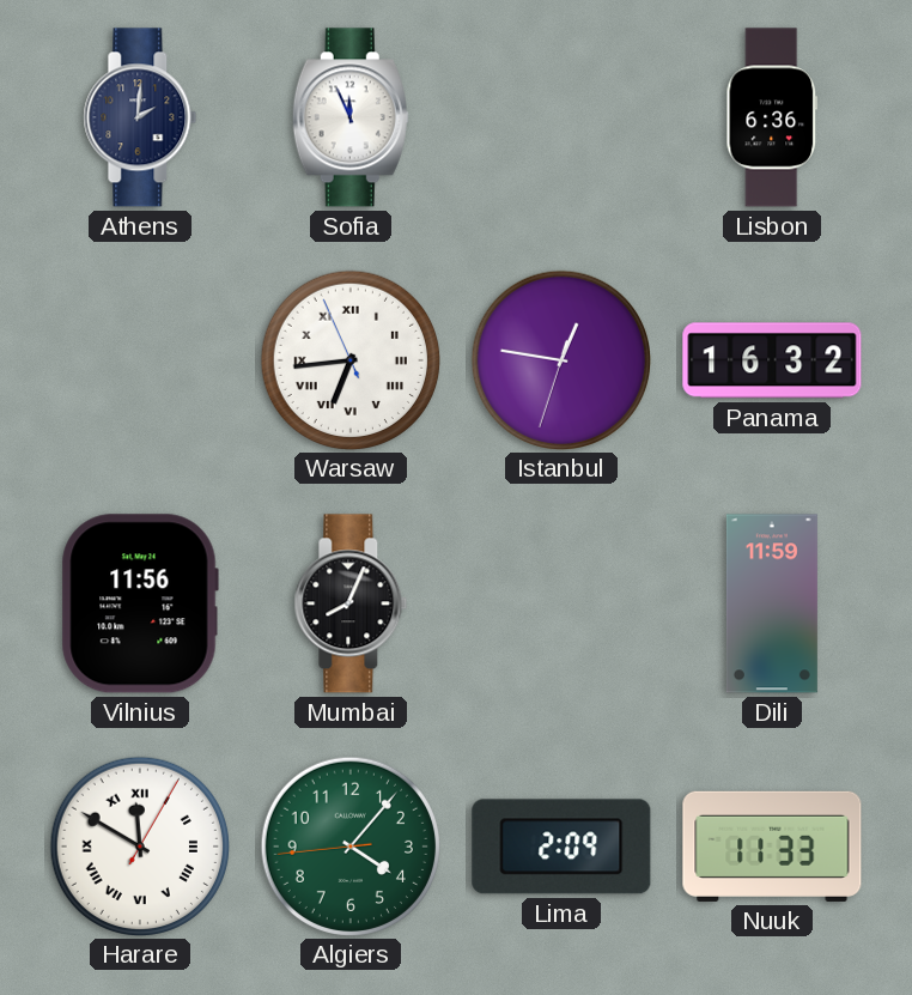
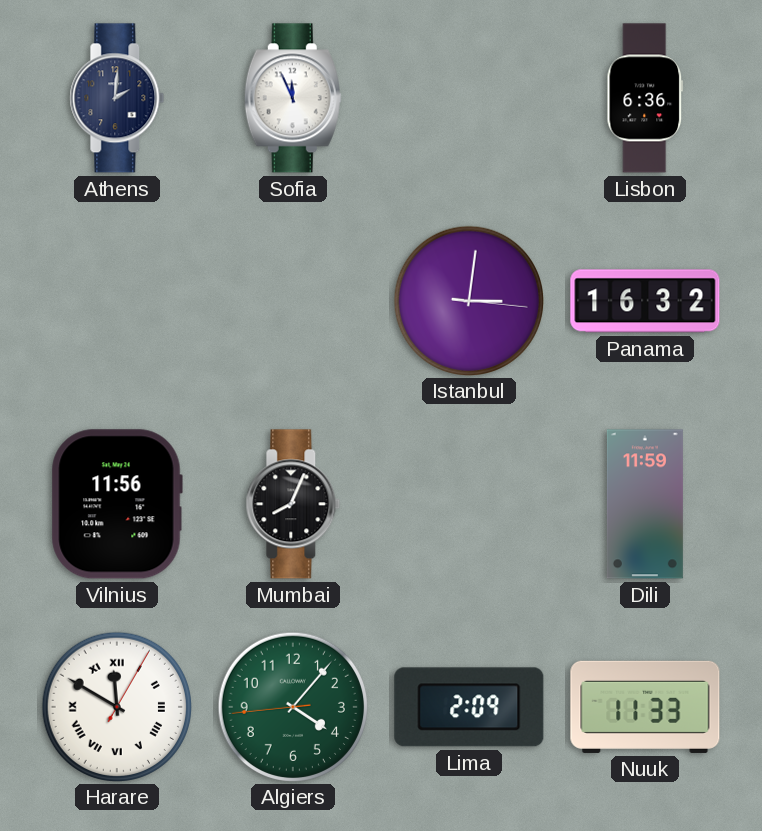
Warsaw: 6:43 -> none (349, 359)
Istanbul: 12:46 -> 3:01 (468, 300)
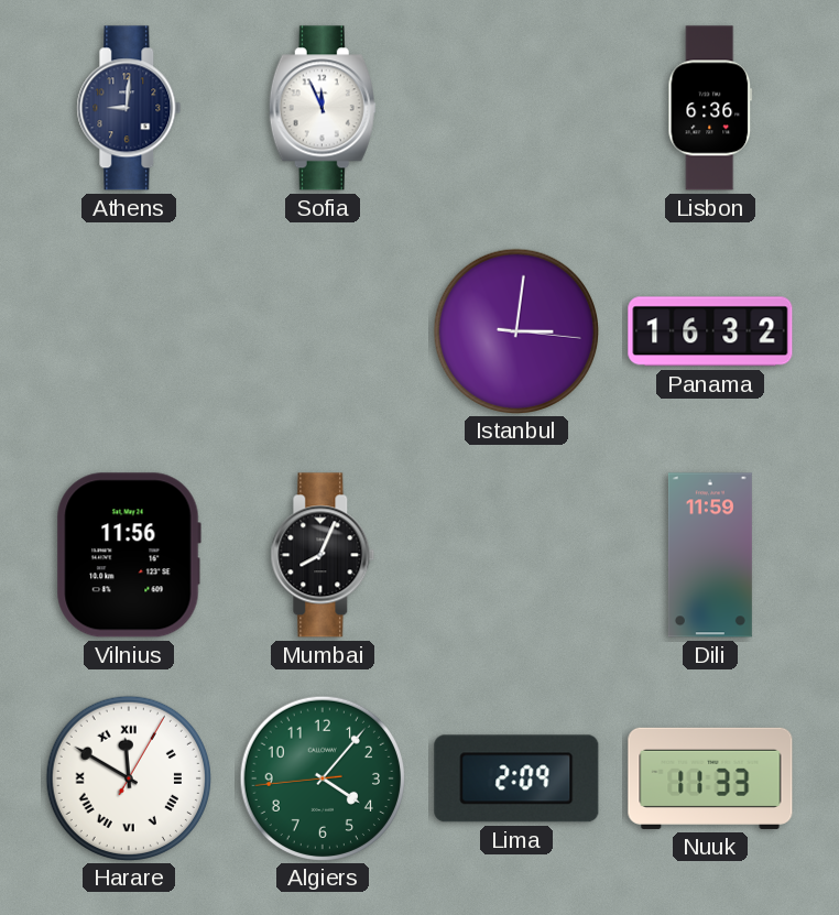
Athens: 2:01 -> 9:01 (129, 108)
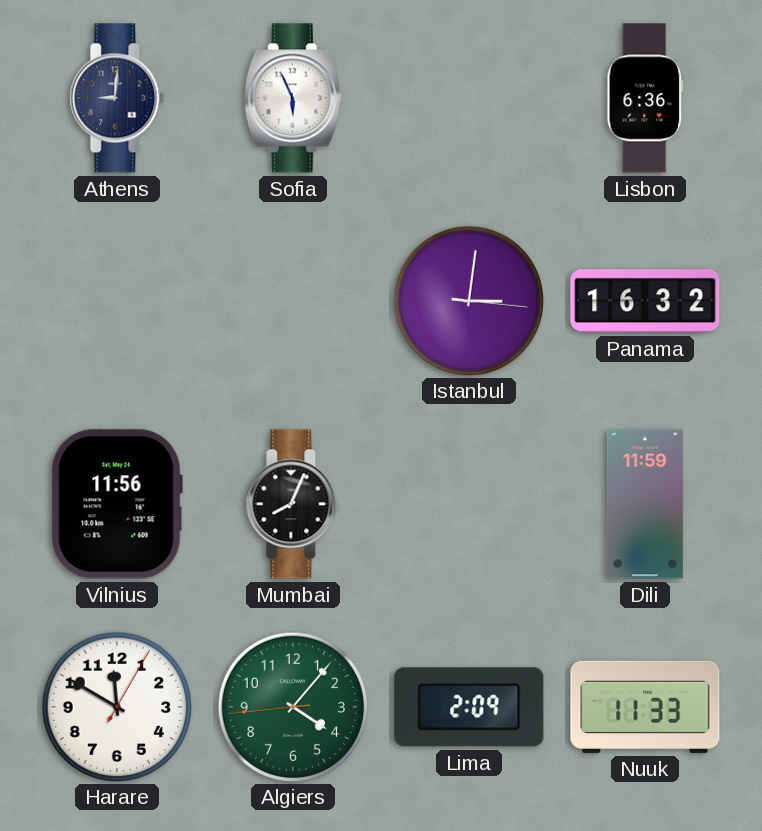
Sofia: 11:56 -> 5:56 (293, 98)
Harare numerals: Roman -> Arabic (116, 706)
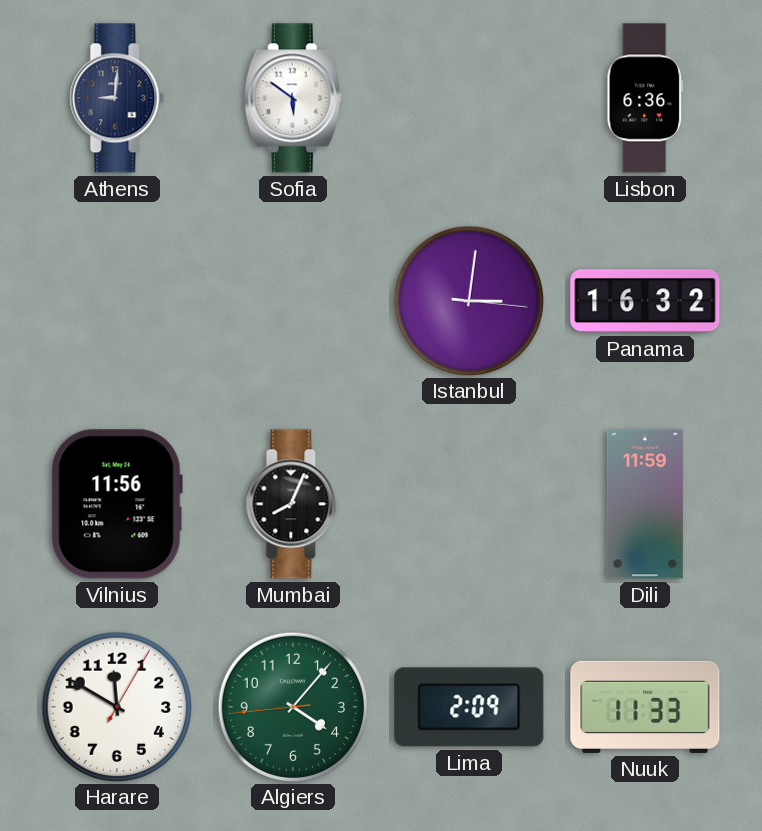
Sofia: 5:56 -> 5:51 (293, 98)
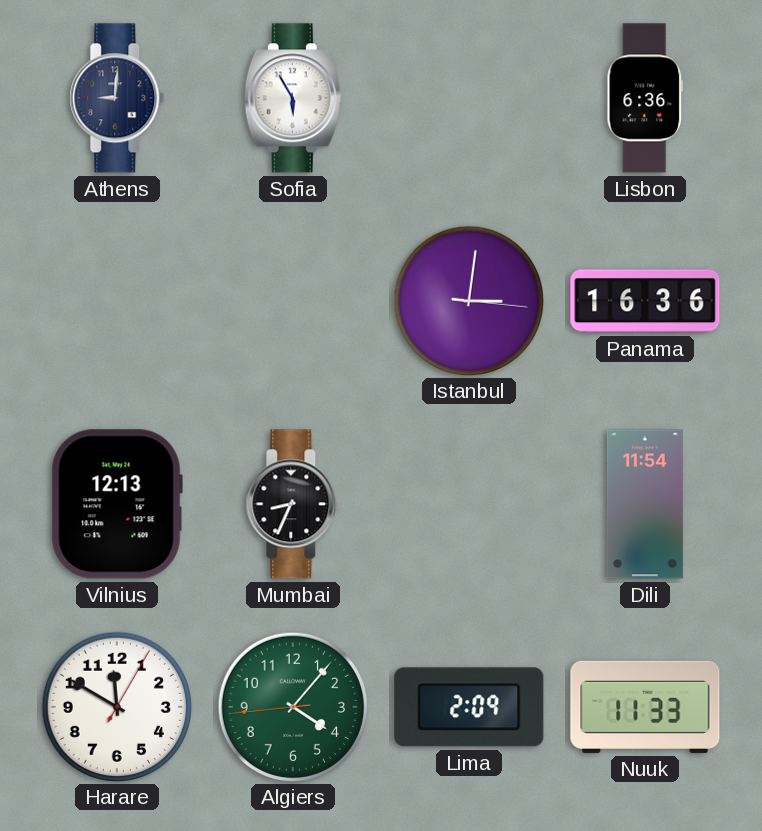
Sofia: 5:51 -> 5:55 (293, 98)
Panama: 16:32 -> 16:36 (645, 301)
Vilnius: 11:56 -> 12:13 (117, 504)
Mumbai: 8:04 -> 8:34 (293, 504)
Dili: 11:59 -> 11:54 (645, 504)
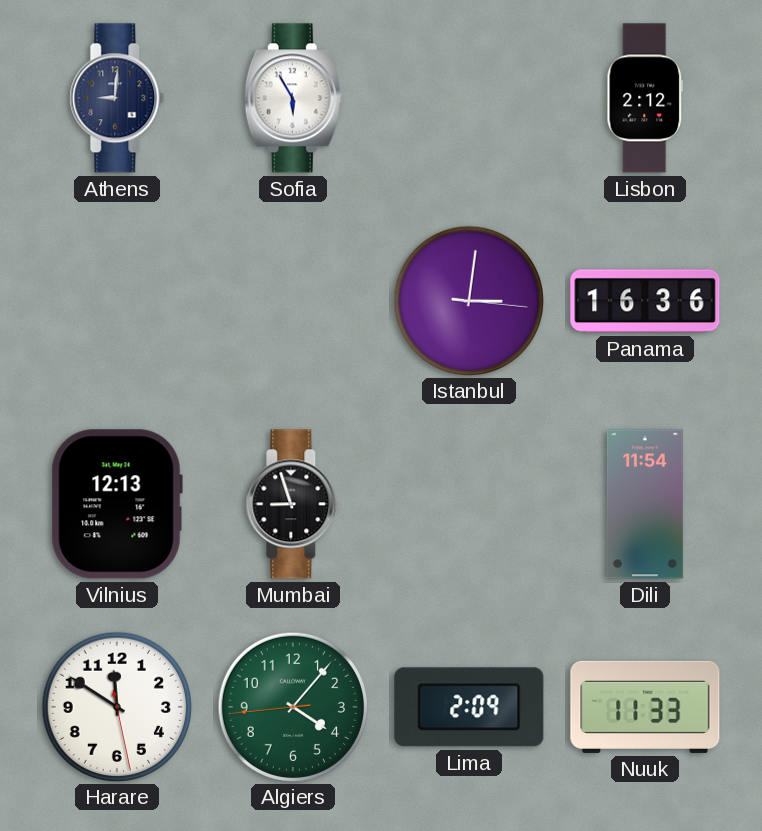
Lisbon: 6:36 -> 2:12 (645, 98)
Mumbai: 8:34 -> 8:57 (293, 504)
Harare: 11:50:05 -> 11:50:28 (116, 706)
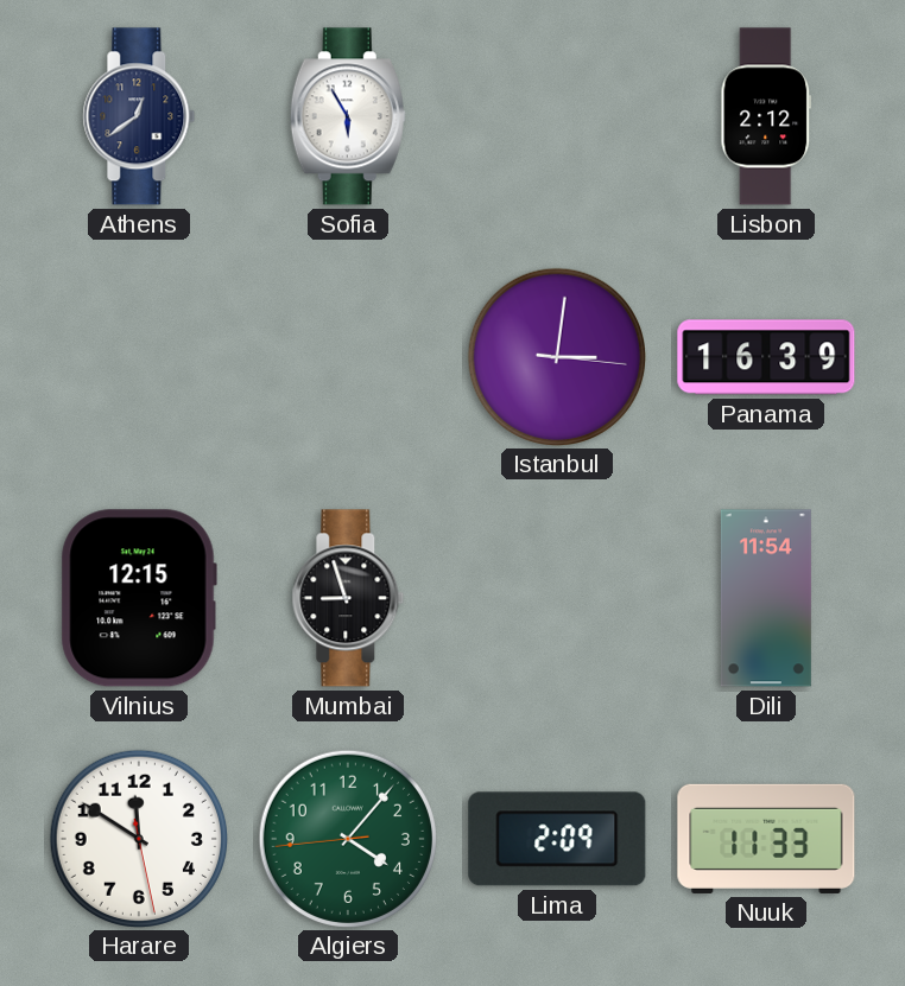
Athens: 9:01 -> 12:39 (139, 116)
Panama: 16:36 -> 16:39 (766, 357)
Vilnius: 12:13 -> 12:15 (139, 598)
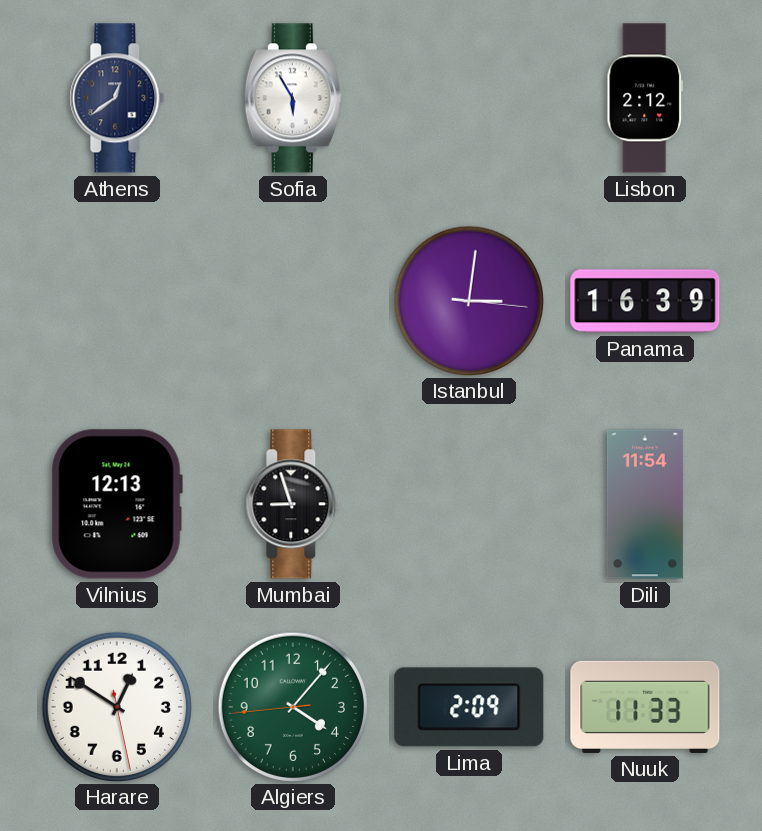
Vilnius: 12:15 -> 12:13 (117, 504)
Harare: 11:50 -> 12:50 (116, 706)
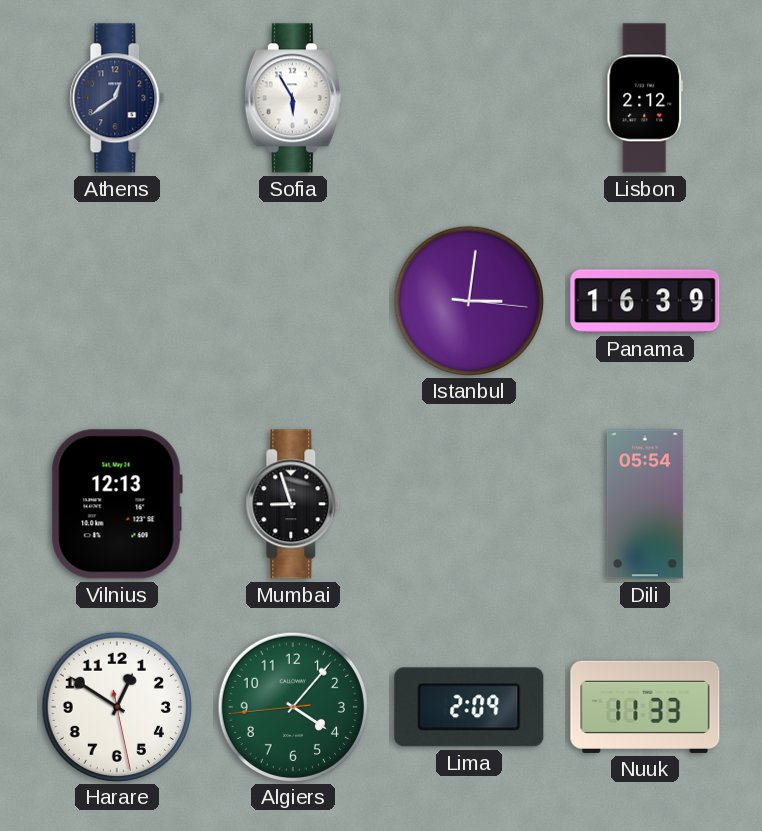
Dili: 11:54 -> 05:54 (645, 504)
